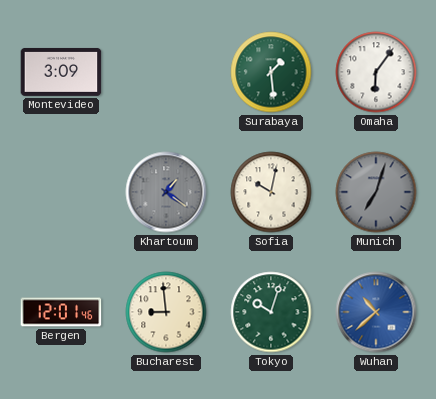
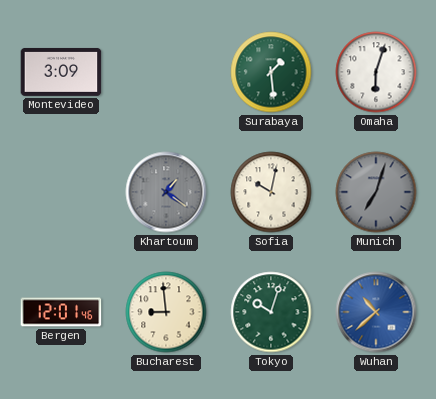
Omaha: 6:06 -> 6:03 (376, 72)
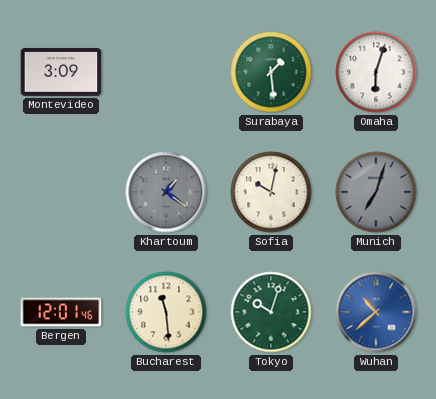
Bucharest: 8:59 -> 11:29 (166, 312)
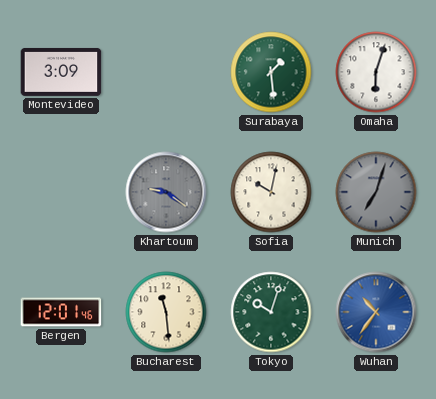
Khartoum: 1:21 -> 9:21 (166, 192)
Wuhan: 10:38 -> 10:36 (376, 312)
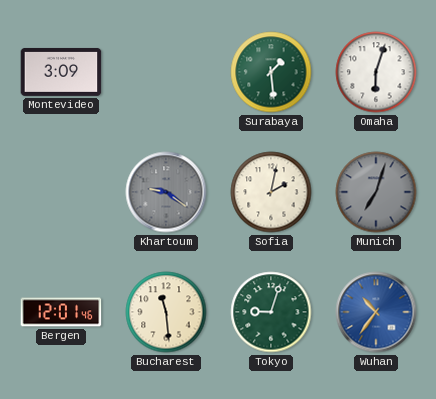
Sofia: 10:02 -> 2:02 (271, 192)
Tokyo: 10:03 -> 9:03 (271, 312)
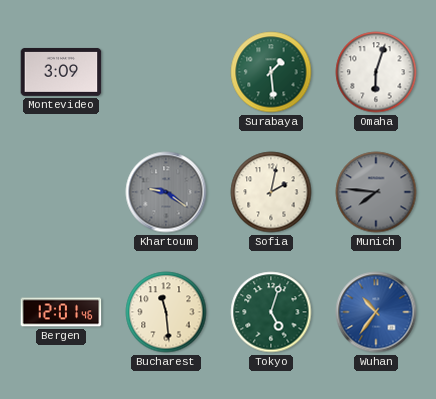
Munich: 7:03 -> 7:46 (376, 192)
Tokyo: 9:03 -> 5:03 (271, 312)
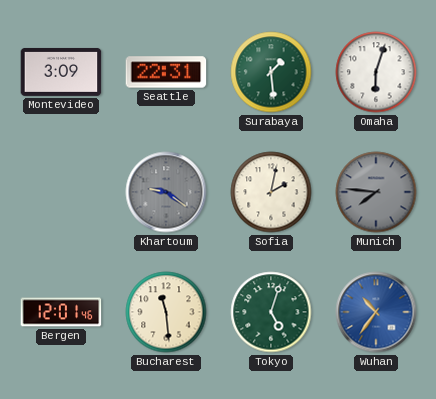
Seattle: none -> 22:31 (166, 72)
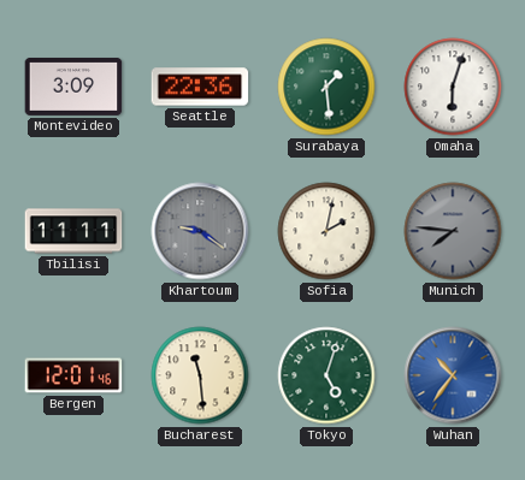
Seattle: 22:31 -> 22:36 (200, 87)
Tbilisi: none -> 11:11 (73, 231)
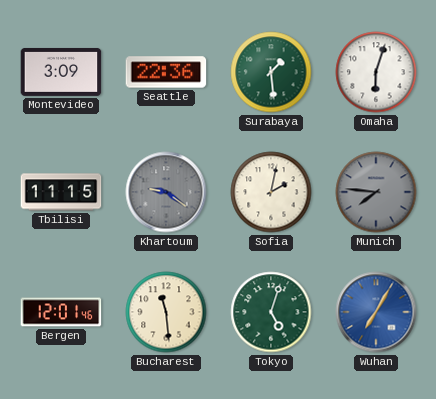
Tbilisi: 11:11 -> 11:15 (61, 192)
Wuhan: 10:36 -> 7:05 (376, 312)
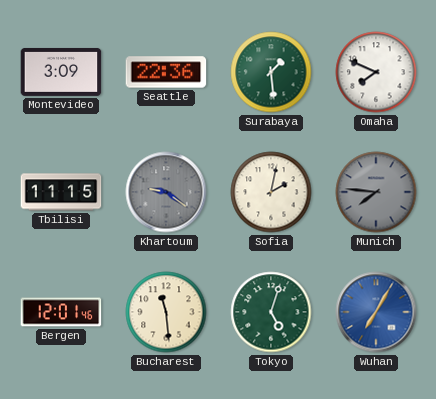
Omaha: 6:03 -> 7:49 (376, 72)
